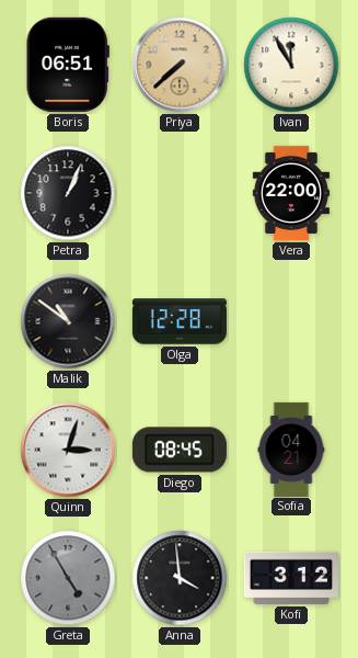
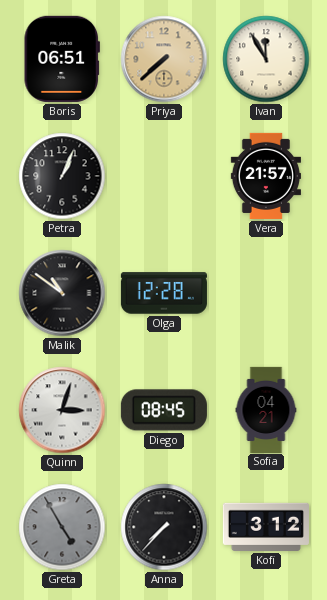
Vera: 22:00 -> 21:57 (266, 176)
Anna: 3:59 -> 7:37 (164, 527)
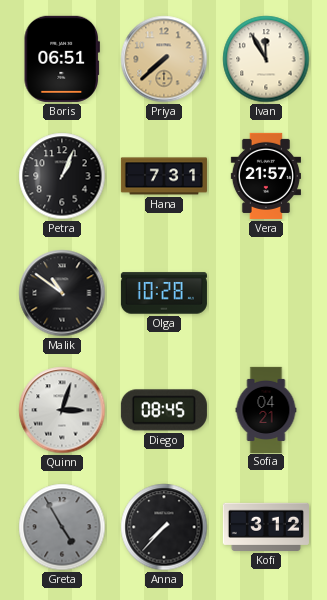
Hana: none -> 7:31 (164, 176)
Olga: 12:28 -> 10:28 (164, 293)
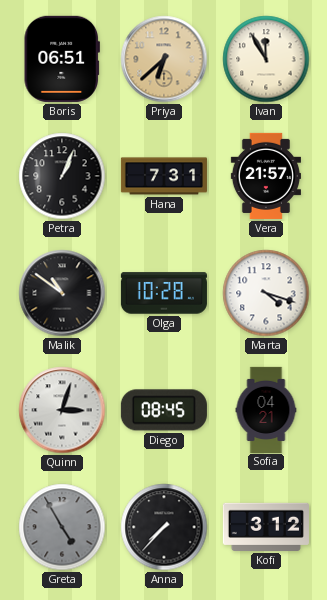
Priya: 7:38 -> 6:38 (164, 59)
Marta: none -> 4:18 (266, 293)
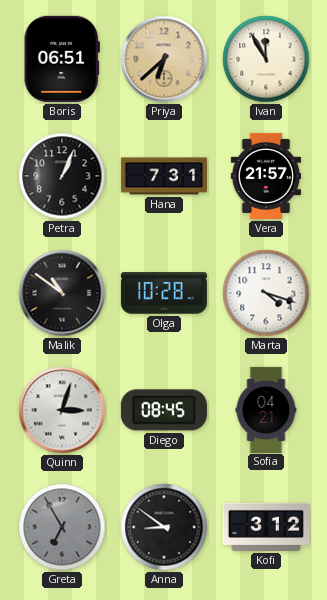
Greta: 4:55 -> 6:55 (62, 527)
Anna: 7:37 -> 8:51 (164, 527)
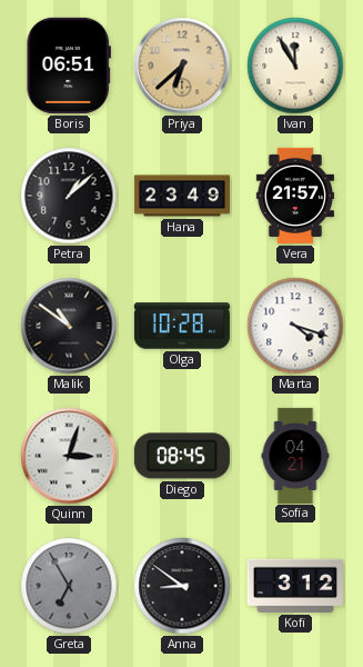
Petra: 1:04 -> 1:08 (69, 196)
Hana: 7:31 -> 23:49 (182, 196)
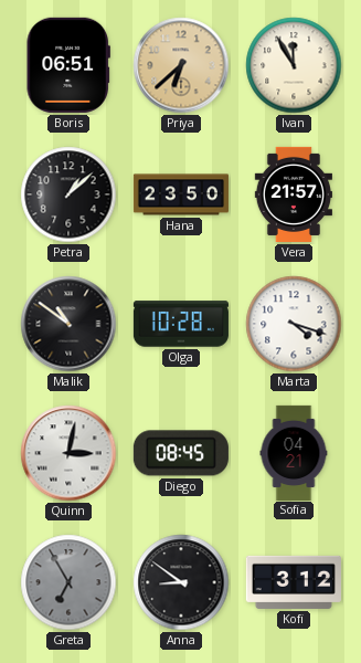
Hana: 23:49 -> 23:50 (181, 194)
Quinn: 3:03 -> 3:02 (68, 453)
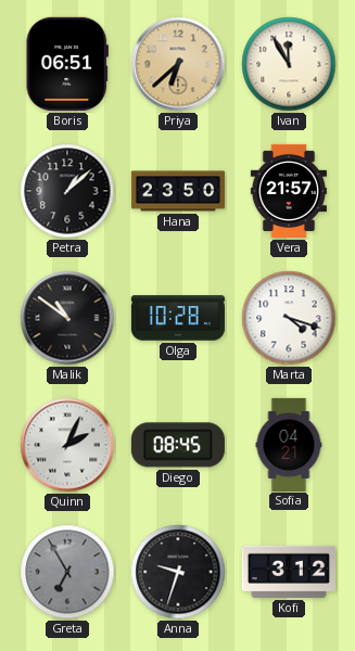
Quinn: 3:02 -> 2:04 (67, 445)
Anna: 8:51 -> 9:33 (178, 572)
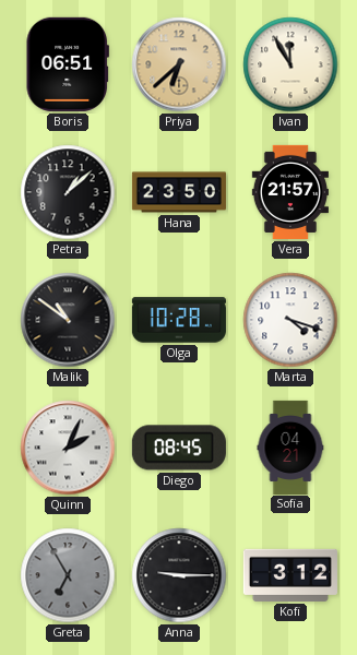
Anna: 9:33 -> 9:15 (179, 575)
